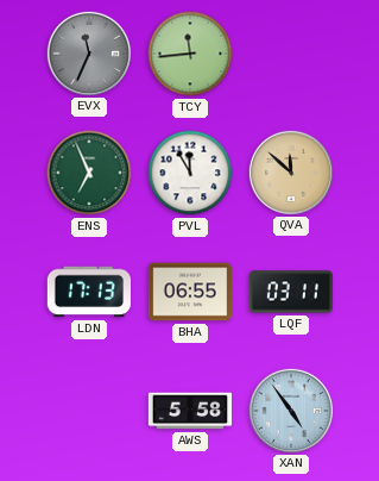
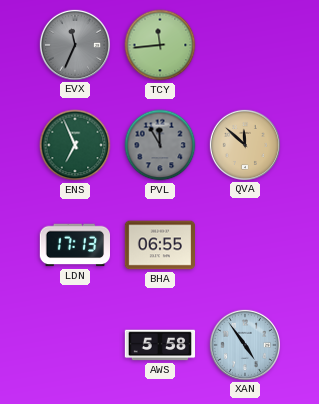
PVL dial: white -> grey (160, 145)
LQF: 03:11 -> none (290, 292)
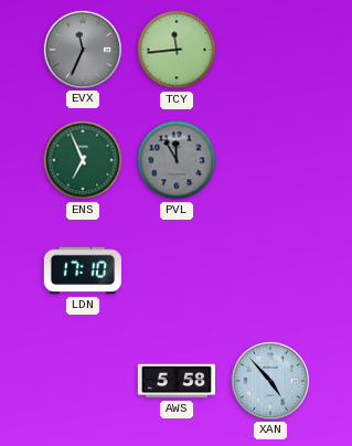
QVA: 11:52 -> none (244, 144)
LDN: 17:13 -> 17:10 (82, 270)
BHA: 06:55 -> none (159, 245)
XAN: 4:54 -> 4:53 (269, 380)
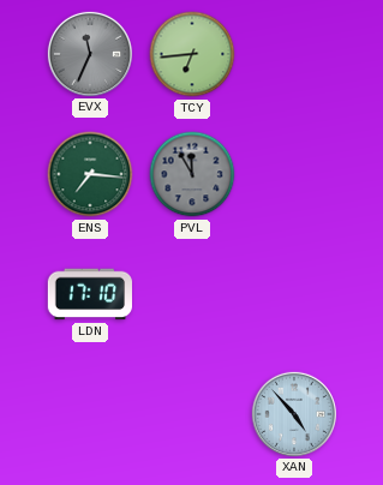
TCY: 11:44 -> 6:44 (192, 54)
ENS: 6:56 -> 7:16 (90, 174)
AWS: 5:58 -> none (177, 381)
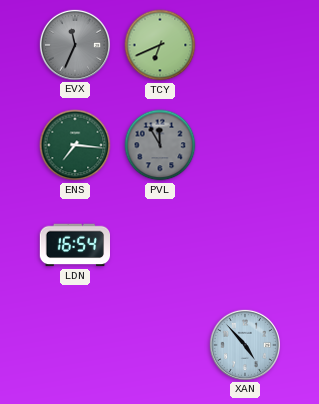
TCY: 6:44 -> 6:41 (160, 45)
LDN: 17:10 -> 16:54 (74, 245)
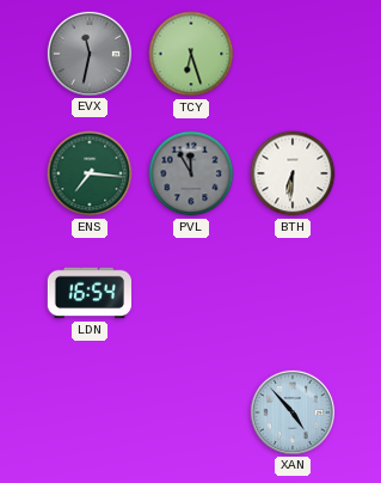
EVX: 11:34 -> 11:32 (88, 53)
TCY: 6:41 -> 6:27 (191, 54)
BTH: none -> 6:31 (293, 173)
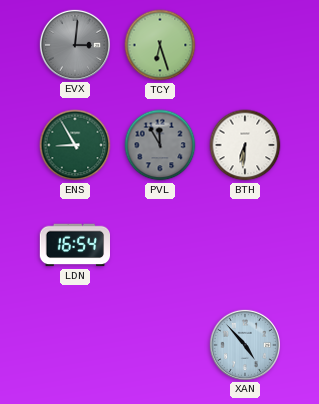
EVX: 11:32 -> 3:01 (74, 44)
ENS: 7:16 -> 8:55 (75, 145)
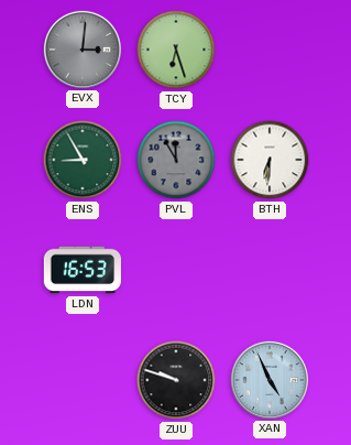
LDN: 16:54 -> 16:53 (81, 270)
ZUU: none -> 9:48 (176, 380)
XAN: 4:53 -> 4:56 (268, 379)
